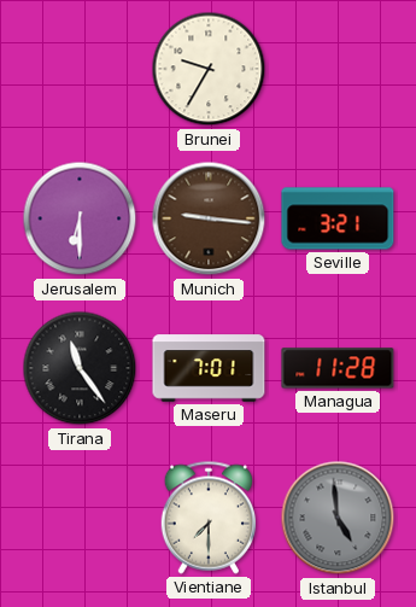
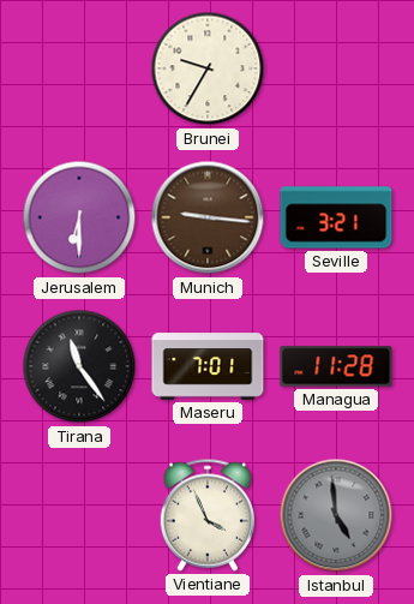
Vientiane: 7:30 -> 3:56 (206, 515)
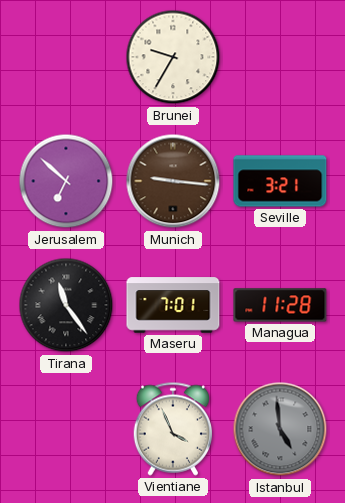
Jerusalem: 6:30 -> 6:52 (66, 181)
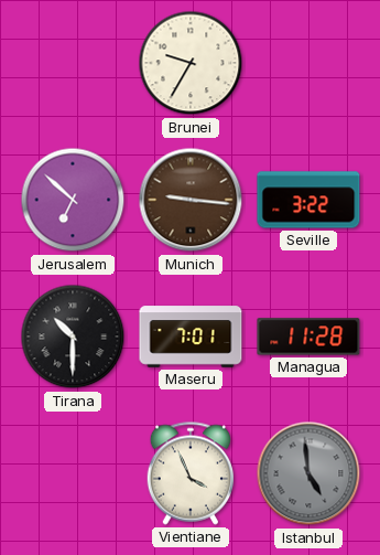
Seville: 3:21 -> 3:22 (308, 200)
Tirana: 11:24 -> 10:30 (73, 337)
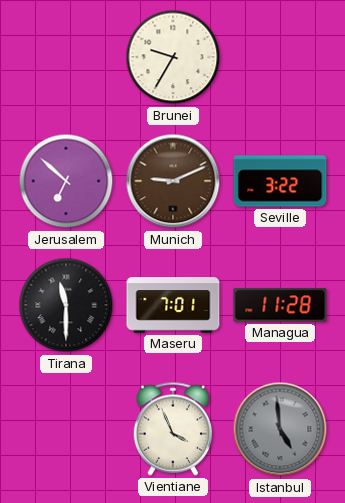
Munich: 9:16 -> 9:11 (173, 181)
Tirana: 10:30 -> 11:30 (66, 305)
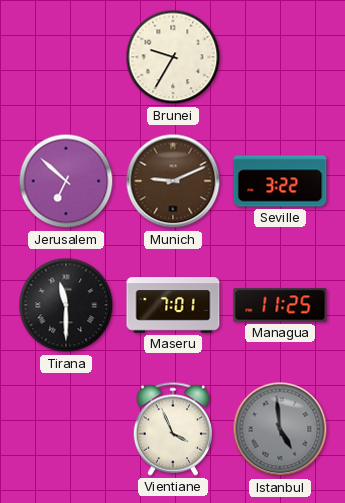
Managua: 11:28 -> 11:25 (280, 305)
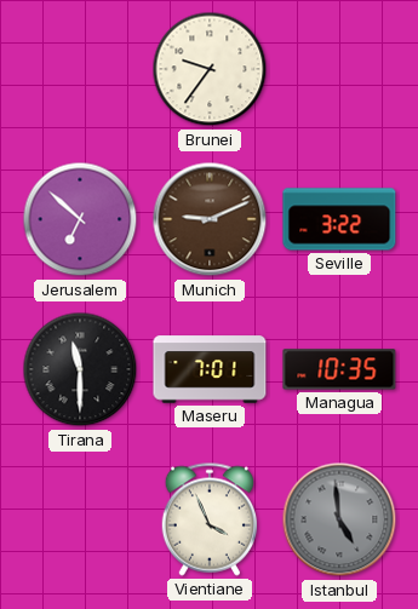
Brunei: 9:35 -> 9:36 (210, 69)
Managua: 11:25 -> 10:35 (339, 369)
